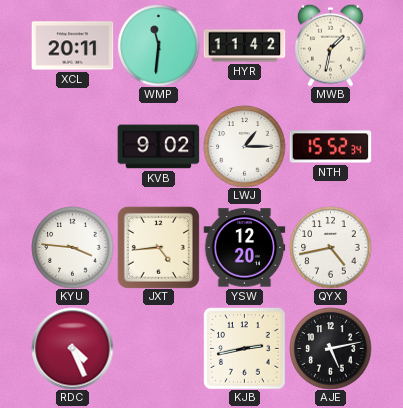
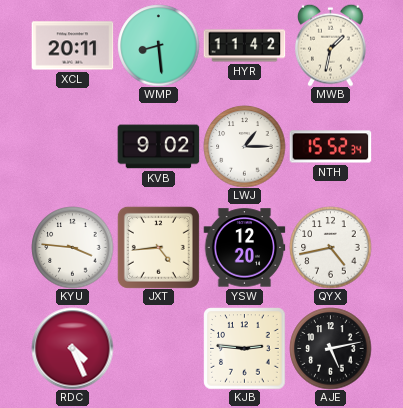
WMP: 11:31 -> 8:29 (158, 45)
KJB: 2:43 -> 2:46 (244, 348)
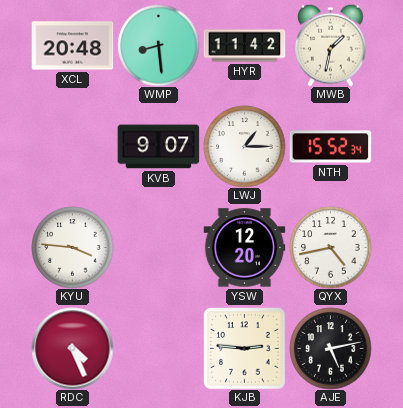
XCL: 20:11 -> 20:48 (72, 46)
KVB: 9:02 -> 9:07 (158, 147)
JXT: 4:44 -> none (158, 247)
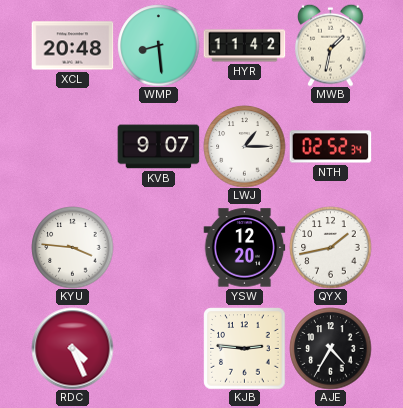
NTH: 15:52 -> 02:52 (330, 147)
QYX: 4:43 -> 1:43 (330, 247)
AJE: 5:13 -> 4:35 (330, 348)
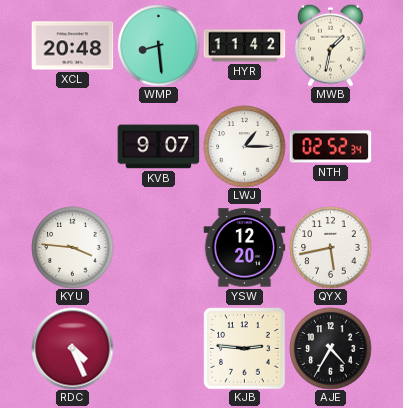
QYX: 1:43 -> 5:43 (330, 247)
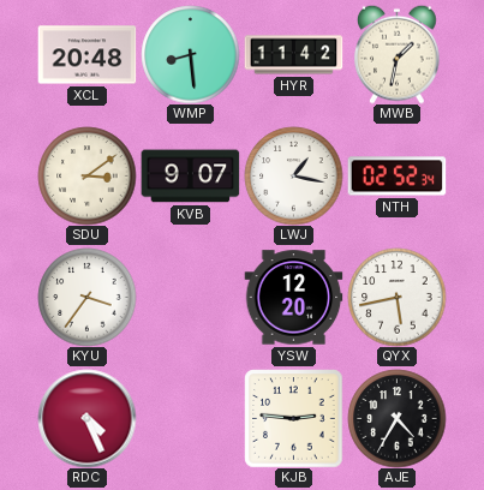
SDU: none -> 3:09 (86, 175)
LWJ: 1:15 -> 1:17 (293, 175)
KYU: 3:46 -> 3:36 (86, 297)
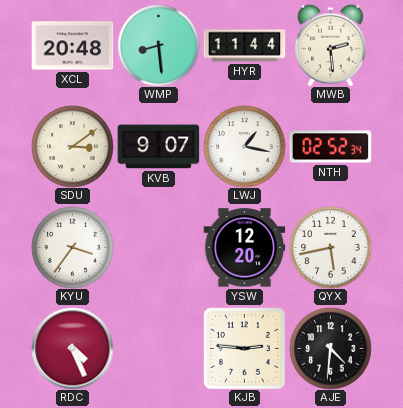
HYR: 11:42 -> 11:44 (244, 46)
MWB: 1:32 -> 2:29 (331, 45)
AJE: 4:35 -> 4:31 (330, 348)
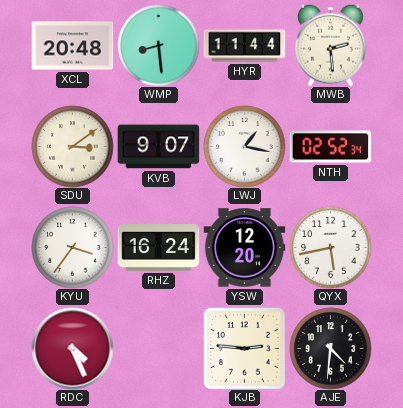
RHZ: none -> 16:24 (158, 248)
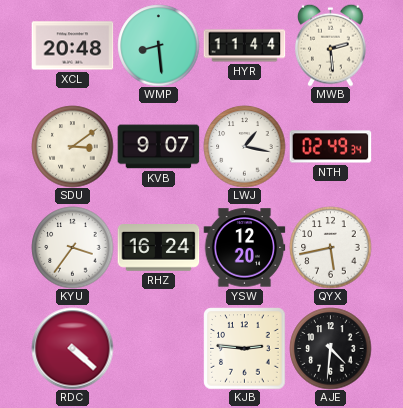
NTH: 02:52 -> 02:49 (330, 147)
RDC: 4:26 -> 4:22 (72, 348)
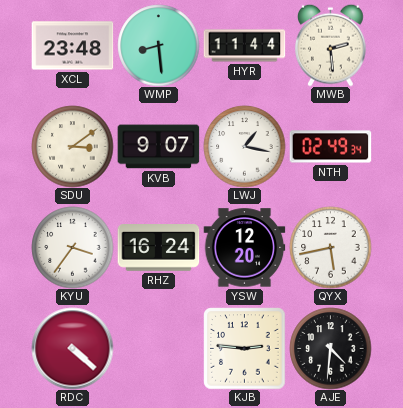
XCL: 20:48 -> 23:48 (72, 46)
